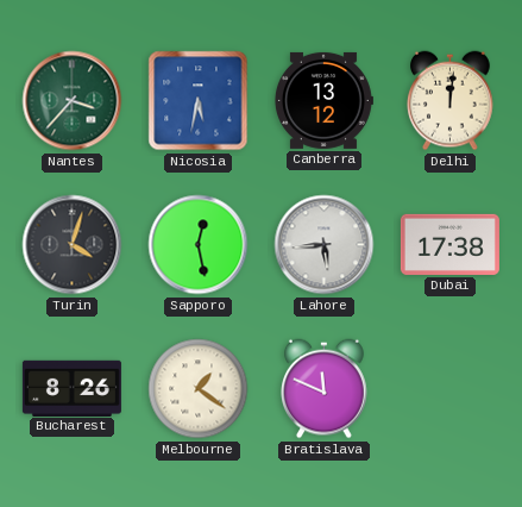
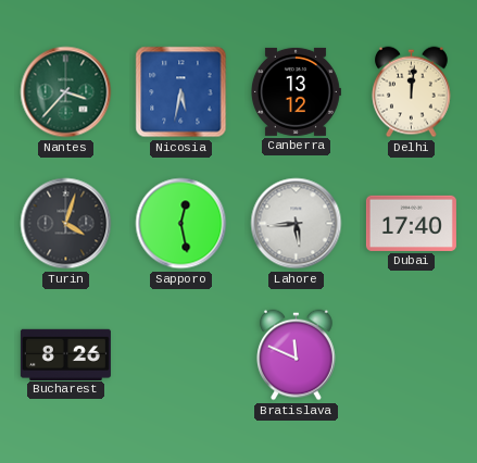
Dubai: 17:38 -> 17:40 (411, 223)
Melbourne: 1:21 -> none (199, 389)
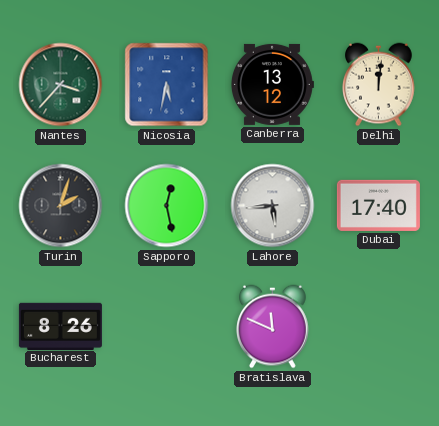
Turin: 4:03 -> 2:03 (61, 206)
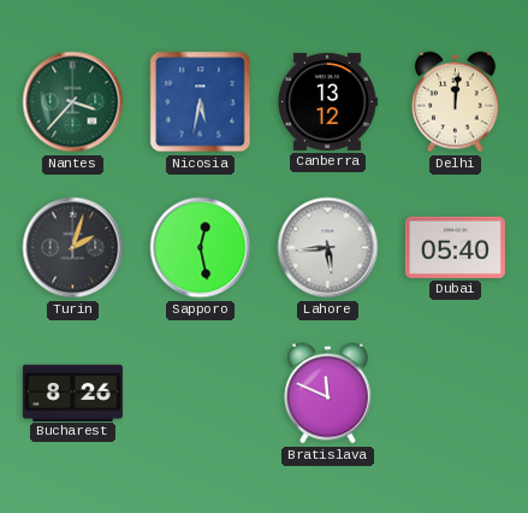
Dubai: 17:40 -> 05:40 (455, 247)
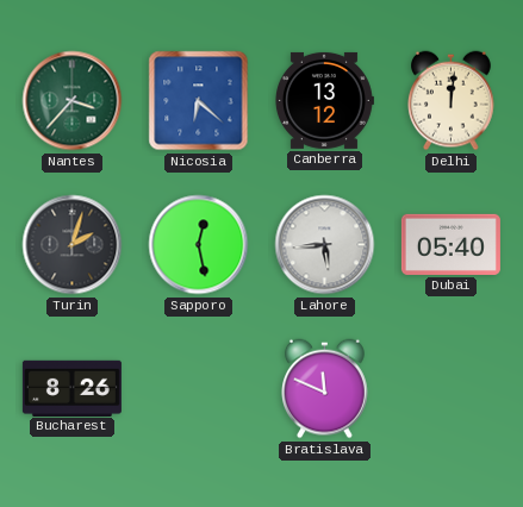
Nicosia: 5:32 -> 6:22 (199, 101)
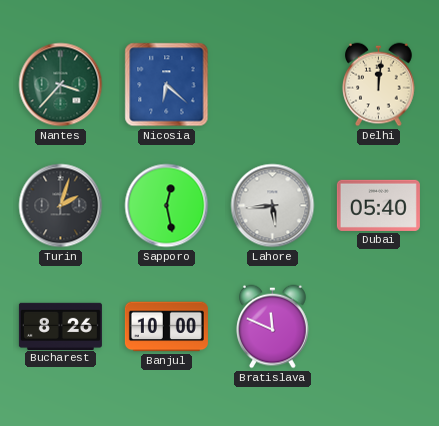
Canberra: 13:12 -> none (324, 100)
Banjul: none -> 10:00 (166, 327)
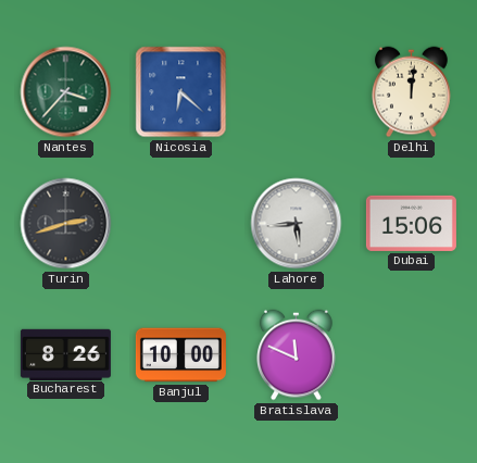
Turin: 2:03 -> 2:42 (66, 224)
Sapporo: 12:28 -> none (167, 206)
Dubai: 05:40 -> 15:06 (411, 223)
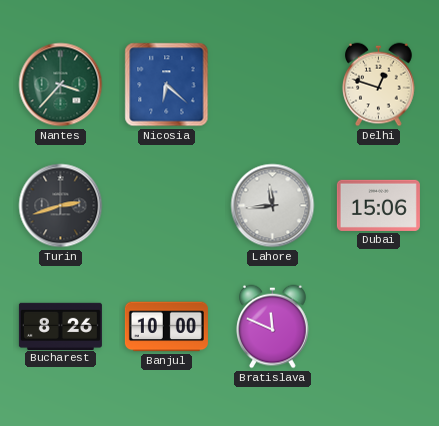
Delhi: 12:01 -> 12:48 (379, 85)
Lahore: 5:44 -> 11:44 (273, 206)
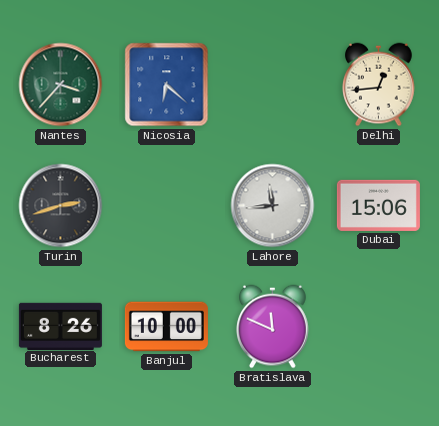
Delhi: 12:48 -> 12:44 (379, 85)
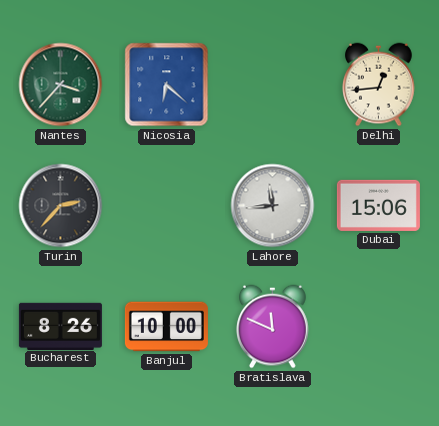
Turin: 2:42 -> 2:37 (61, 206)
